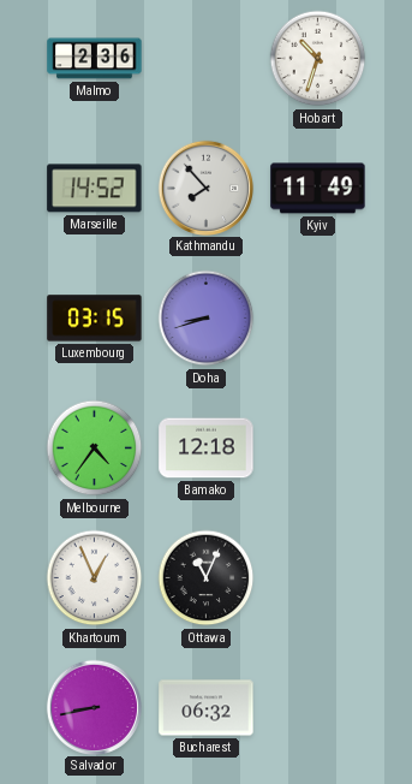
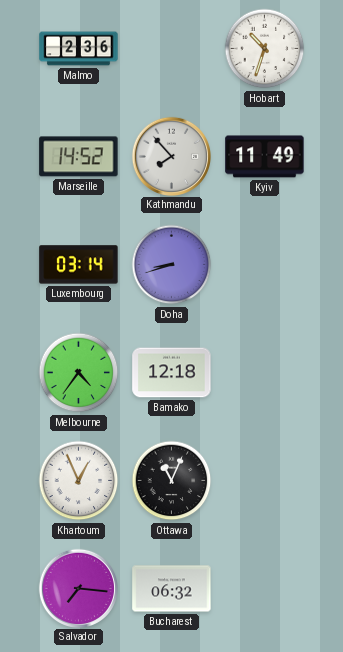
Luxembourg: 03:15 -> 03:14 (79, 265)
Salvador: 8:43 -> 7:16 (78, 588)
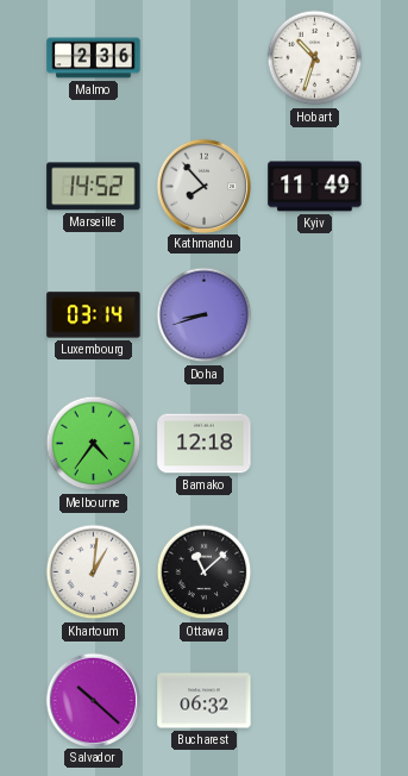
Khartoum: 12:56 -> 1:01 (94, 572)
Ottawa: 11:04 -> 11:08 (205, 572)
Salvador: 7:16 -> 10:22 (93, 700)
